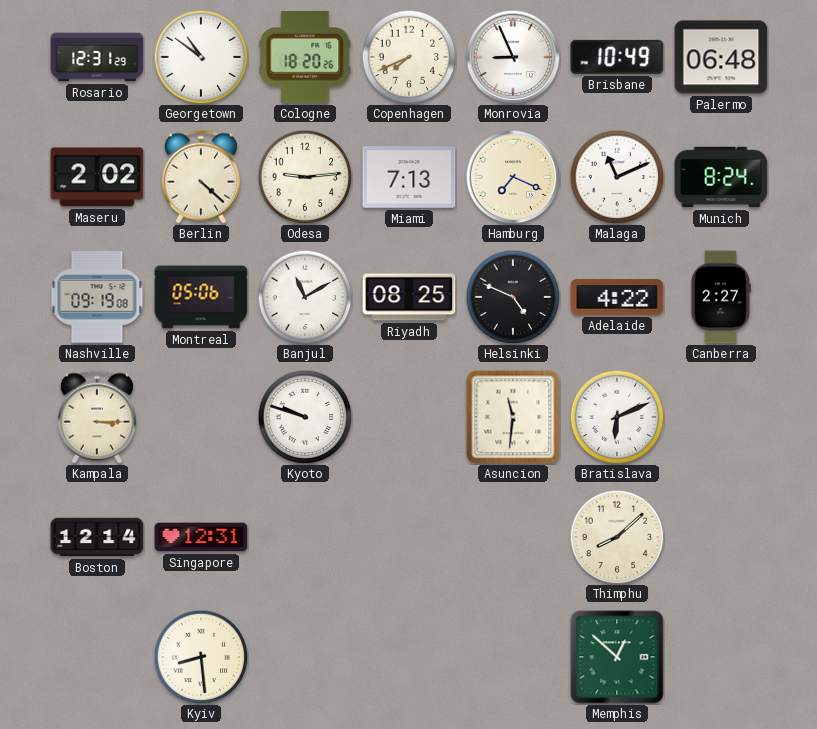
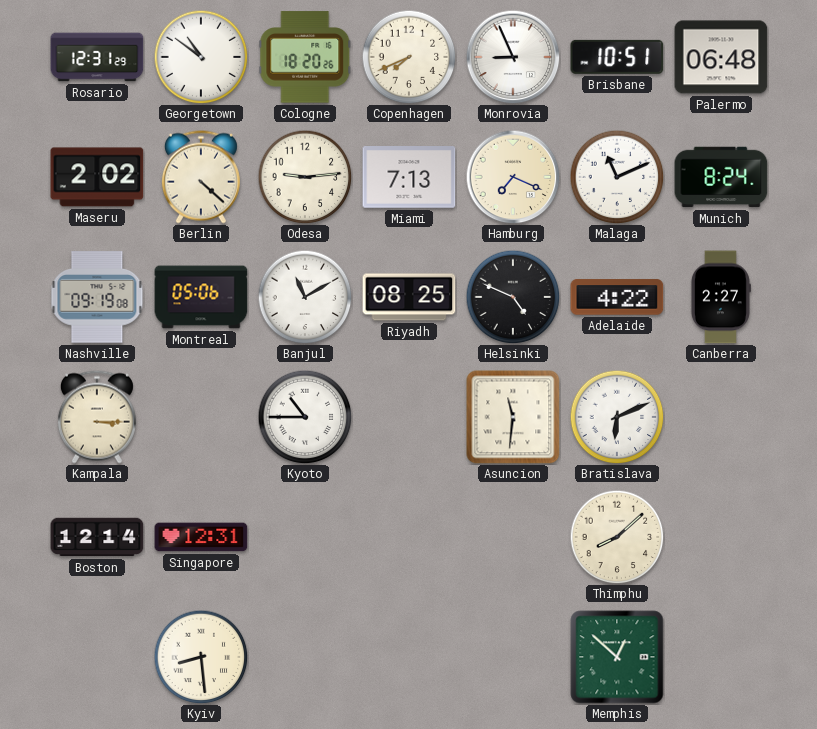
Brisbane: 10:49 -> 10:51 (617, 57)
Kyoto: 9:48 -> 10:45 (305, 417)
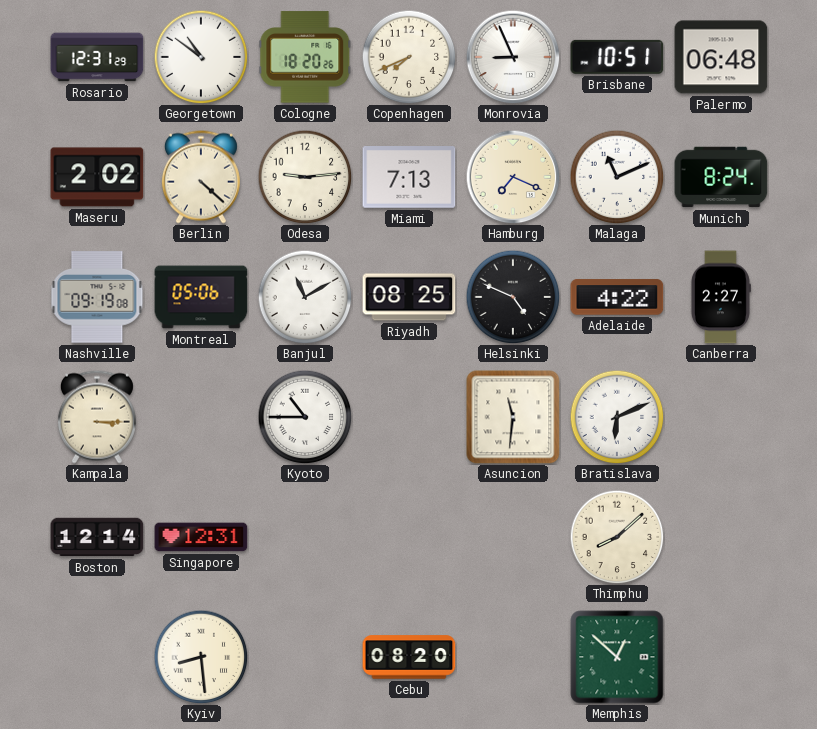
Cebu: none -> 08:20 (409, 657)
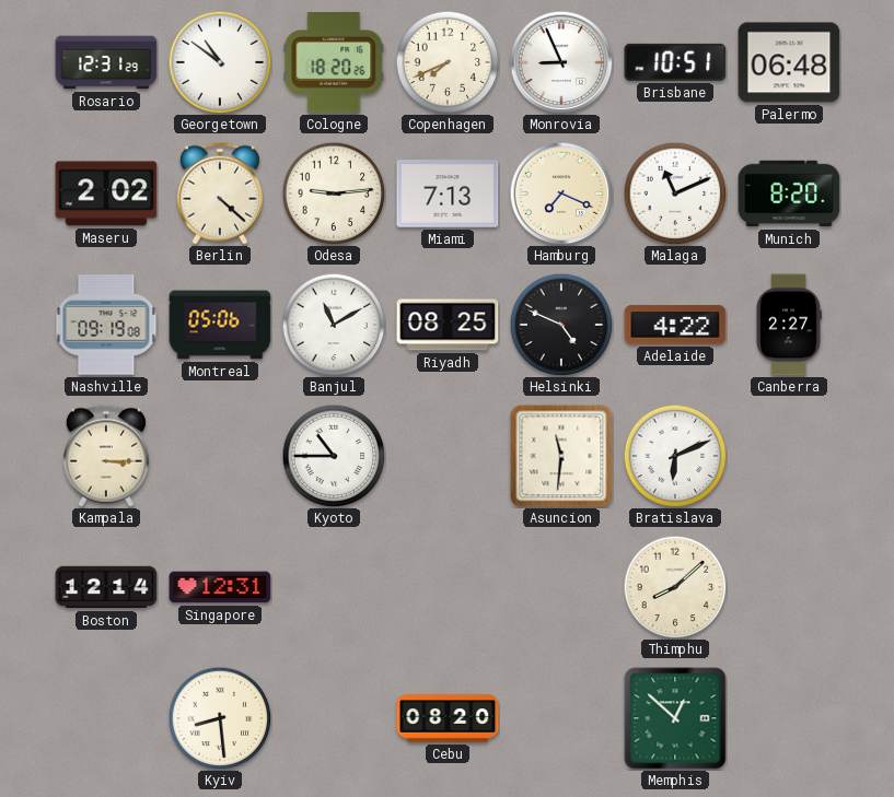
Munich: 8:24 -> 8:20 (789, 194)
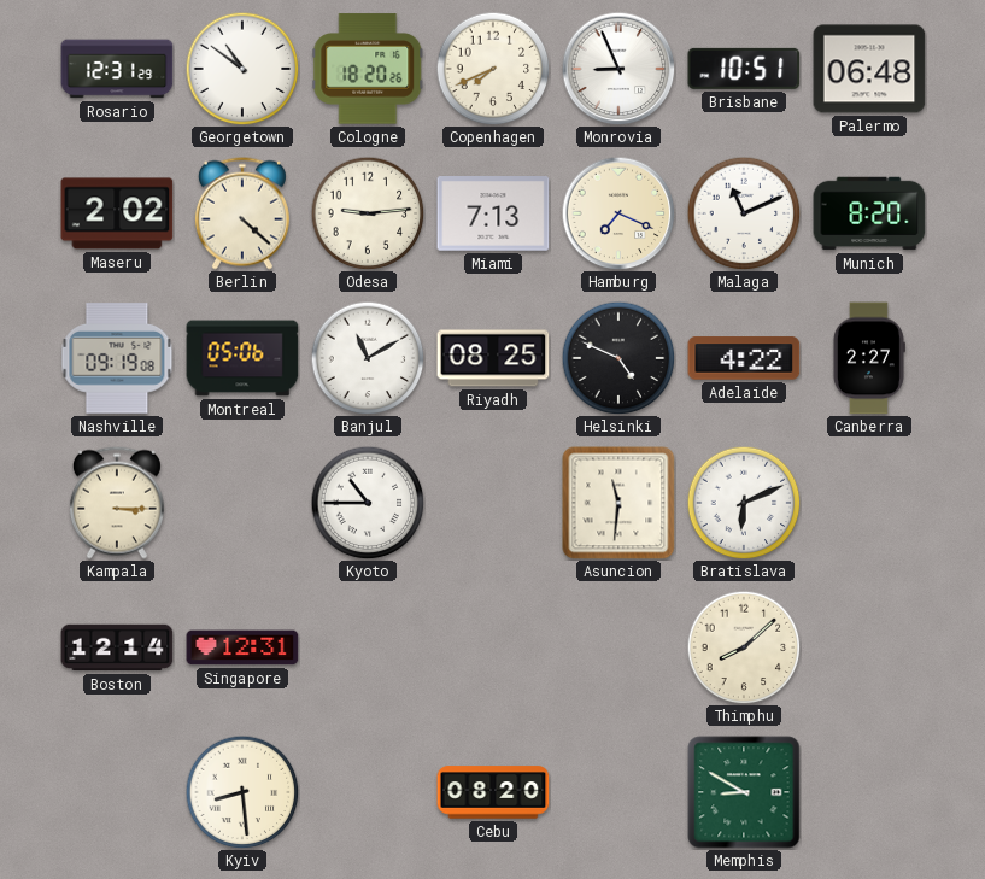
Memphis: 12:52 -> 8:50 (744, 792)
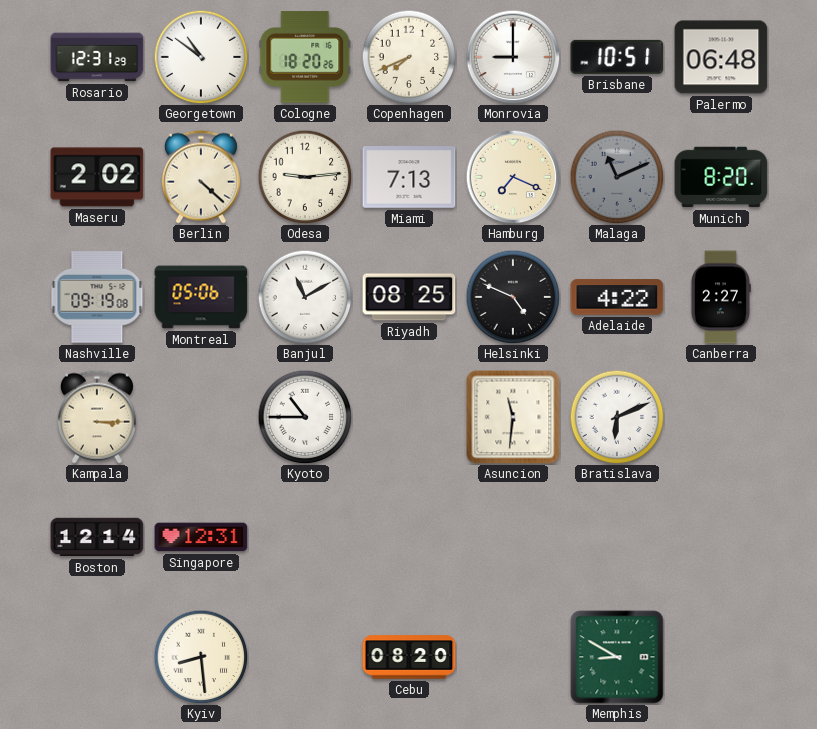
Monrovia: 8:56 -> 9:00 (513, 57)
Malaga dial: white -> grey (617, 177)
Thimphu: 8:08 -> none (744, 647)
